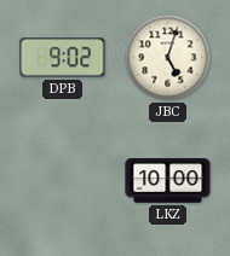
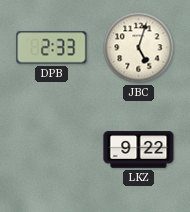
DPB: 9:02 -> 2:33 (52, 48)
LKZ: 10:00 -> 9:22 (139, 150)
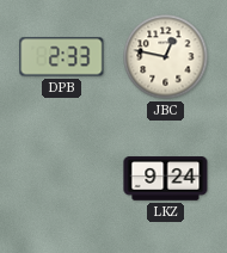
JBC: 5:03 -> 12:47 (166, 57)
LKZ: 9:22 -> 9:24 (166, 179)
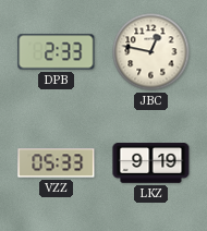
VZZ: none -> 05:33 (57, 163)
LKZ: 9:24 -> 9:19 (151, 163)
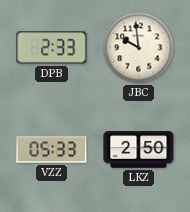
JBC: 12:47 -> 9:59 (139, 48)
LKZ: 9:19 -> 2:50 (139, 150)
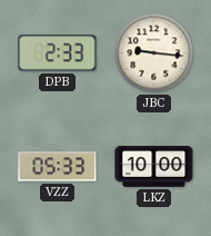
JBC: 9:59 -> 9:16 (154, 53)
LKZ: 2:50 -> 10:00 (154, 167)
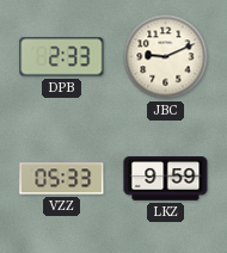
JBC: 9:16 -> 9:11 (166, 57)
LKZ: 10:00 -> 9:59 (166, 179)
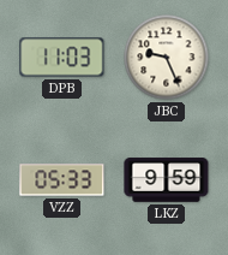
DPB: 2:33 -> 11:03 (62, 58)
JBC: 9:11 -> 9:26 (167, 58)
